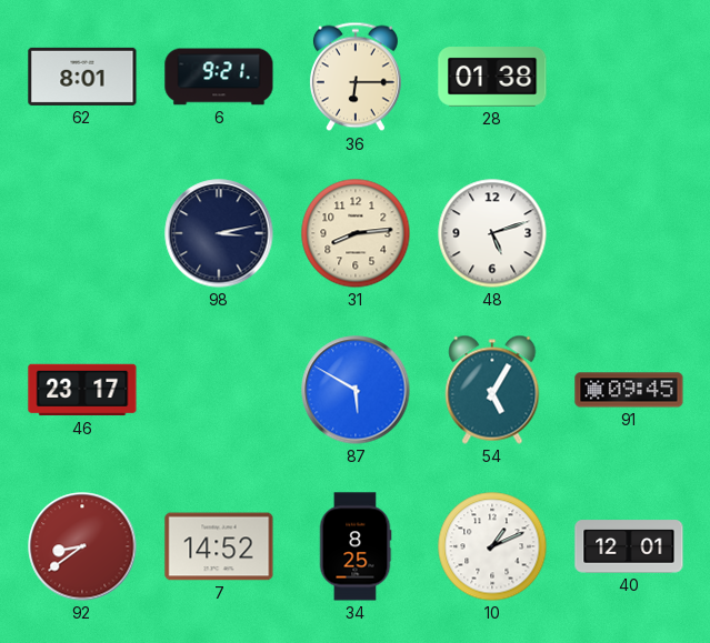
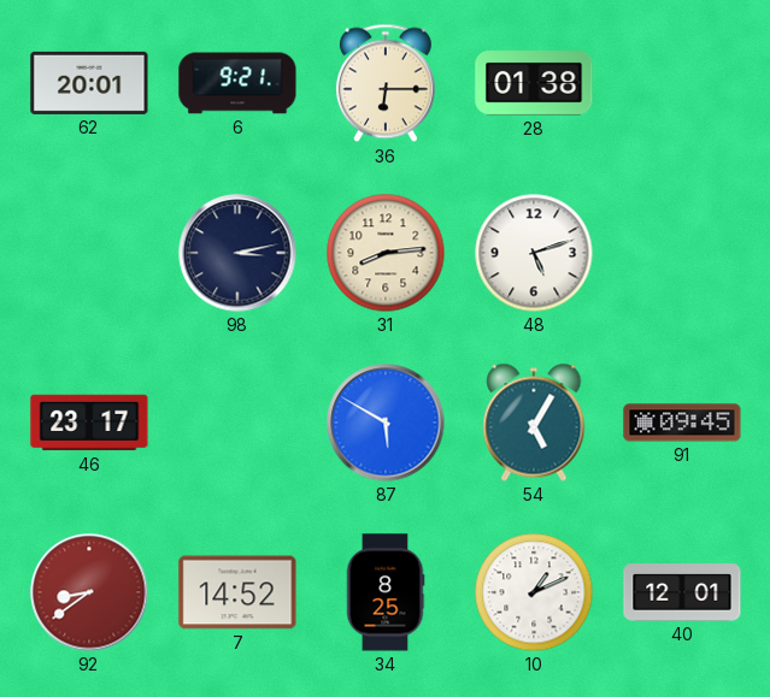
62: 8:01 -> 20:01 (89, 83)
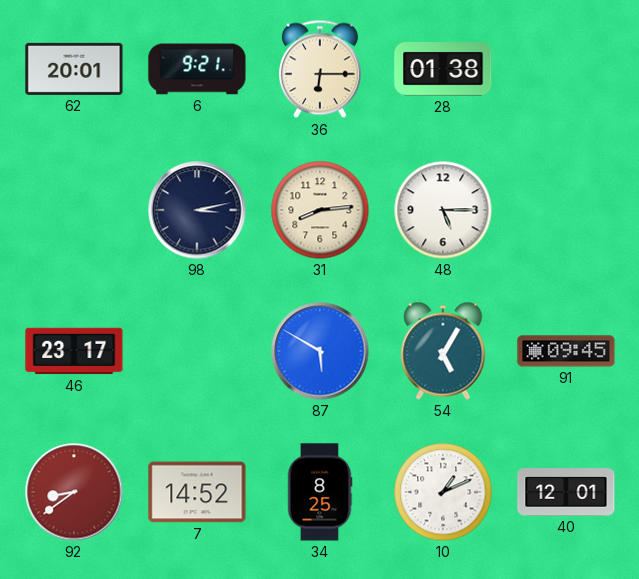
48: 5:12 -> 5:15 (443, 210)
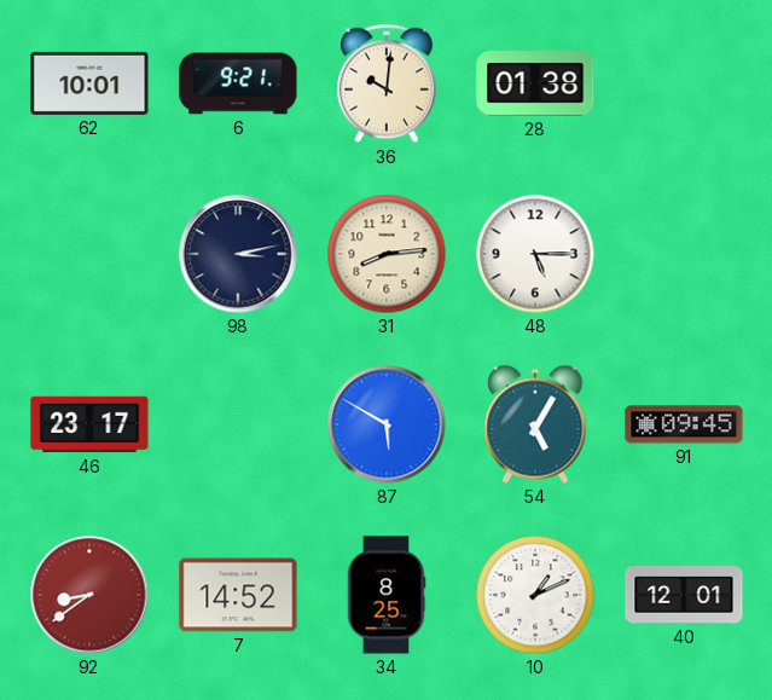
62: 20:01 -> 10:01 (89, 83)
36: 6:15 -> 10:01 (387, 83)
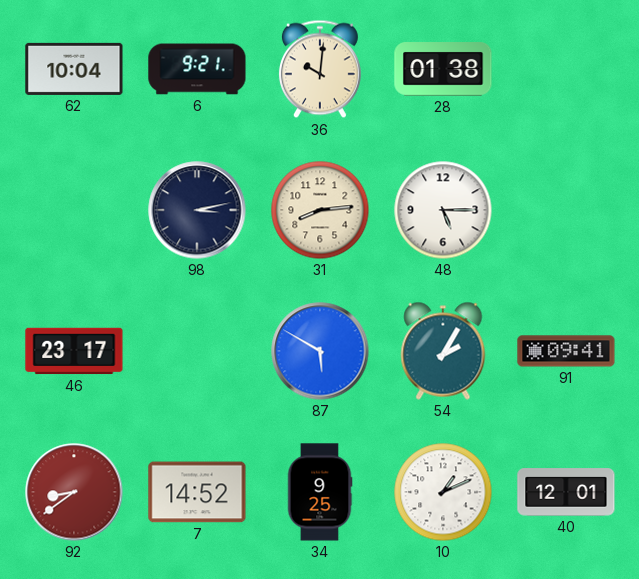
62: 10:01 -> 10:04 (74, 69)
54: 5:05 -> 2:05 (443, 351)
91: 09:45 -> 09:41 (566, 351)
34: 8:25 -> 9:25 (320, 492)
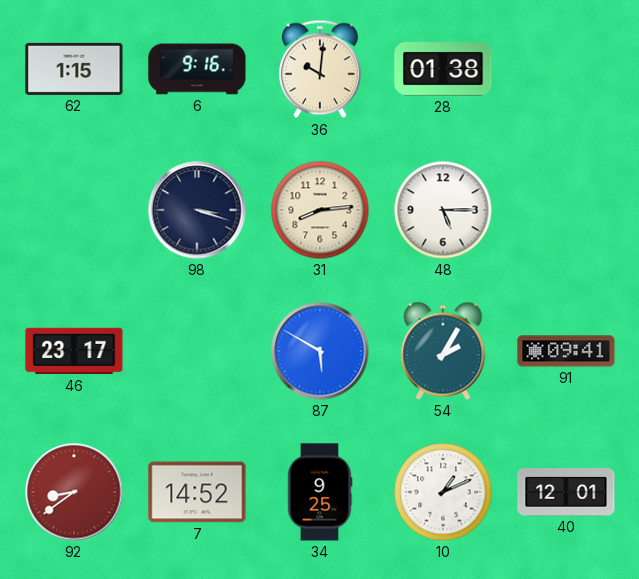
62: 10:04 -> 1:15 (74, 69)
6: 9:21 -> 9:16 (197, 69)
98: 3:13 -> 3:18 (197, 210)
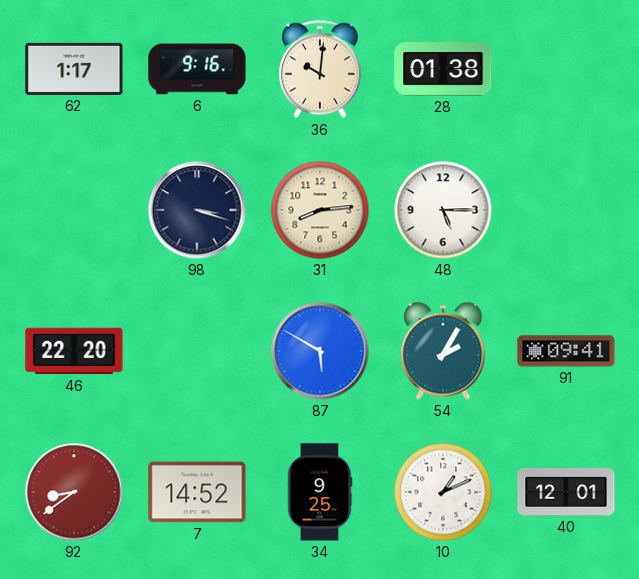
62: 1:15 -> 1:17 (74, 69)
46: 23:17 -> 22:20 (74, 351)
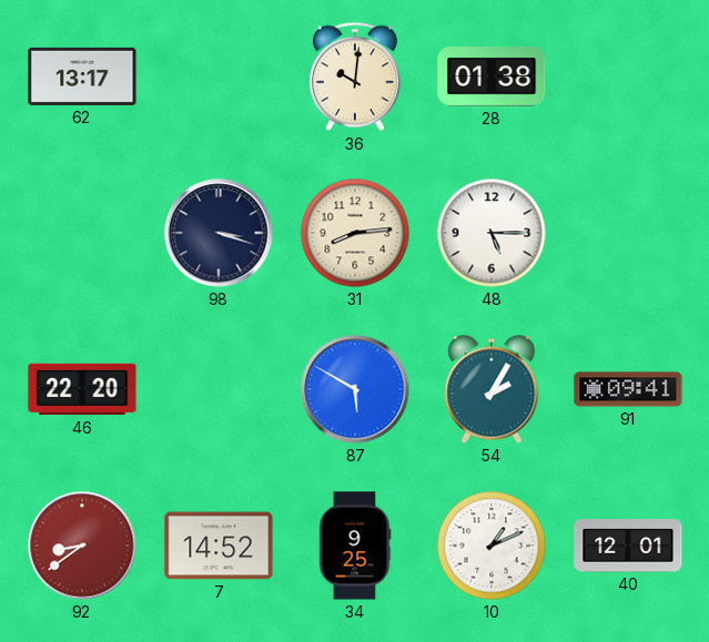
62: 1:17 -> 13:17 (82, 77)
6: 9:16 -> none (197, 69)
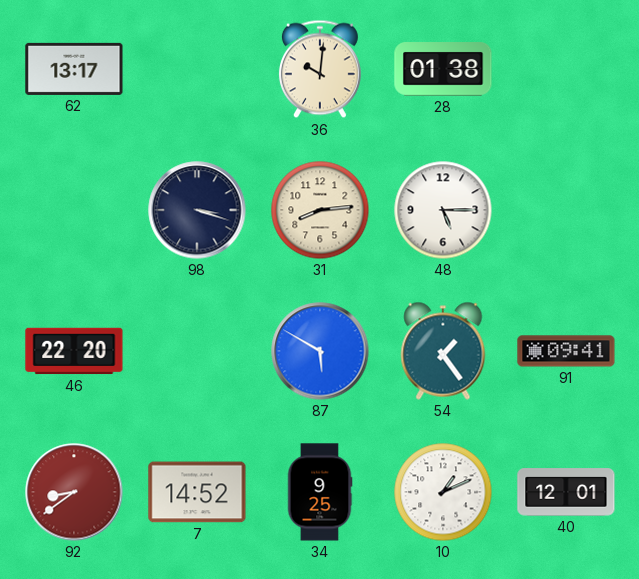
54: 2:05 -> 1:24 (443, 351)
